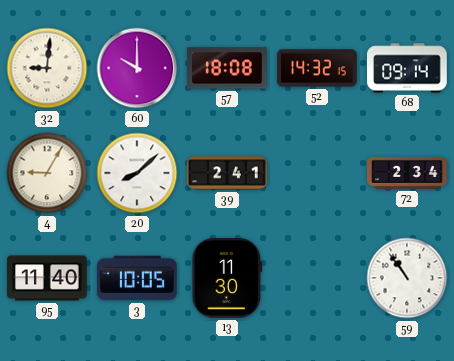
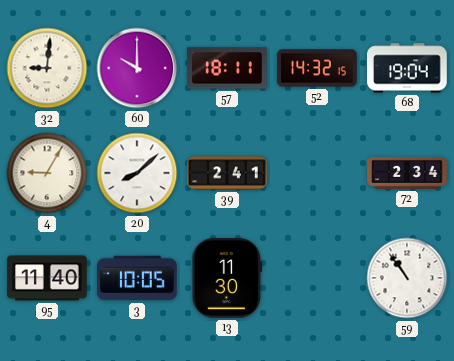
57: 18:08 -> 18:11 (227, 68)
68: 09:14 -> 19:04 (408, 68)
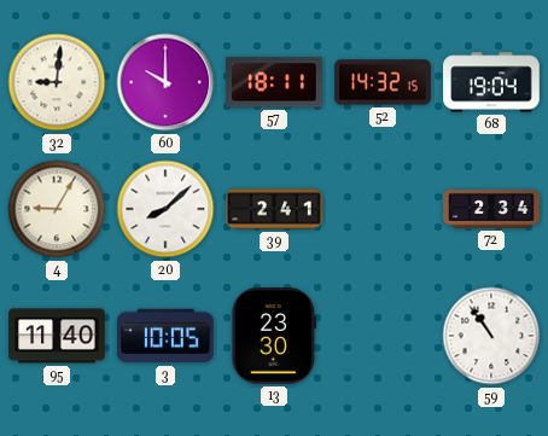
13: 11:30 -> 23:30 (274, 337)
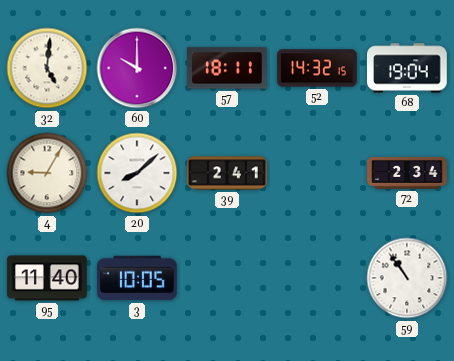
32: 9:01 -> 5:01 (47, 68)
13: 23:30 -> none (274, 337)
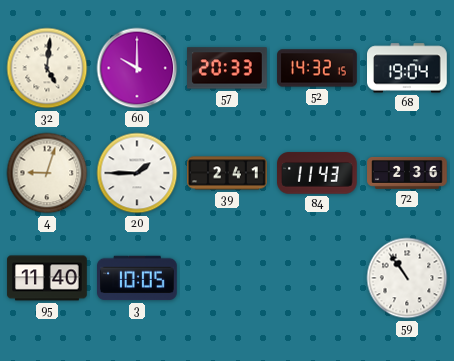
57: 18:11 -> 20:33 (227, 68)
4: 9:05 -> 9:03 (47, 173)
20: 8:08 -> 1:45 (137, 173)
84: none -> 11:43 (318, 173)
72: 2:34 -> 2:36 (407, 173)
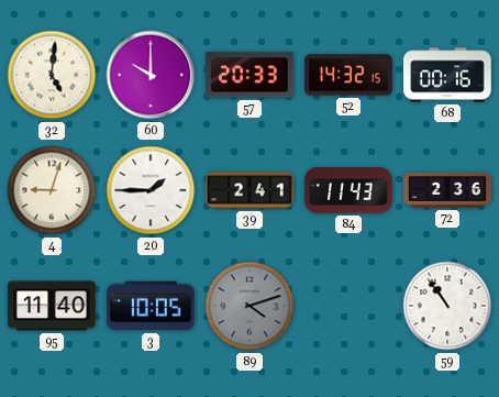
68: 19:04 -> 00:16 (448, 75)
89: none -> 4:12 (249, 306)
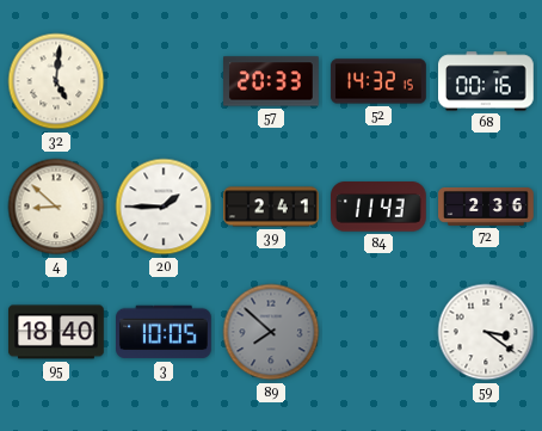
60: 10:00 -> none (151, 75)
4: 9:03 -> 8:52 (56, 207)
95: 11:40 -> 18:40 (56, 332)
89: 4:12 -> 7:52 (271, 332)
59: 10:54 -> 3:21 (486, 332)
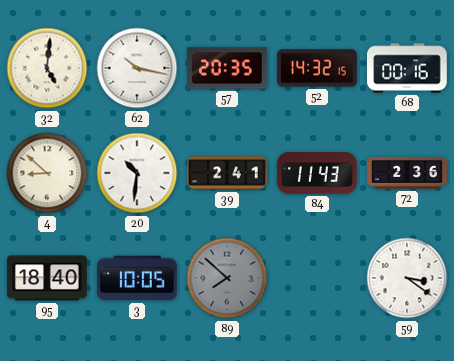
62: none -> 10:17 (137, 68)
57: 20:33 -> 20:35 (227, 68)
20: 1:45 -> 10:31 (137, 173)
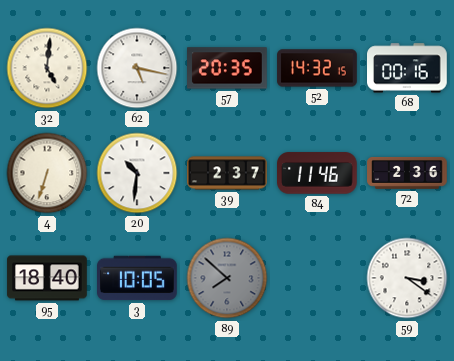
62: 10:17 -> 5:17 (137, 68)
4: 8:52 -> 6:33 (47, 173)
39: 2:41 -> 2:37 (227, 173)
84: 11:43 -> 11:46 (318, 173)
